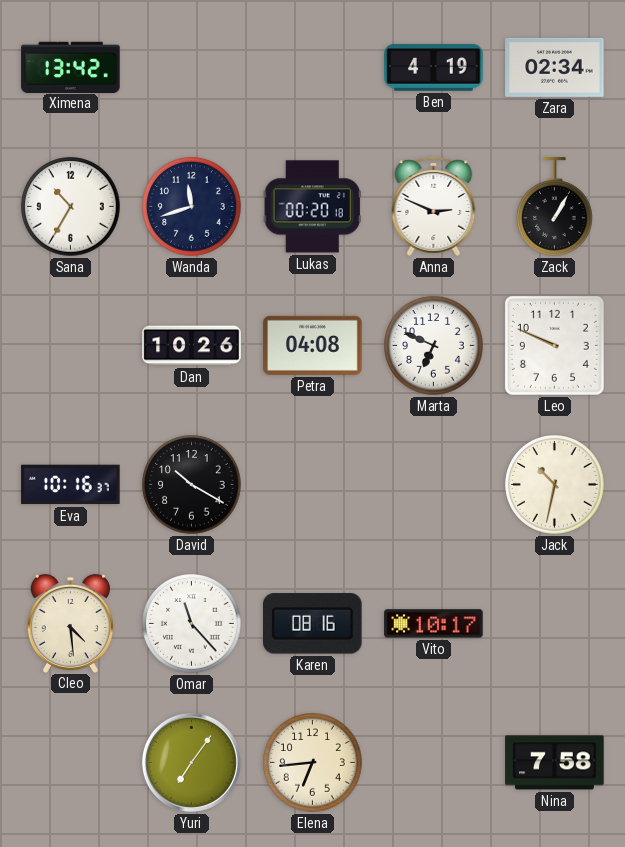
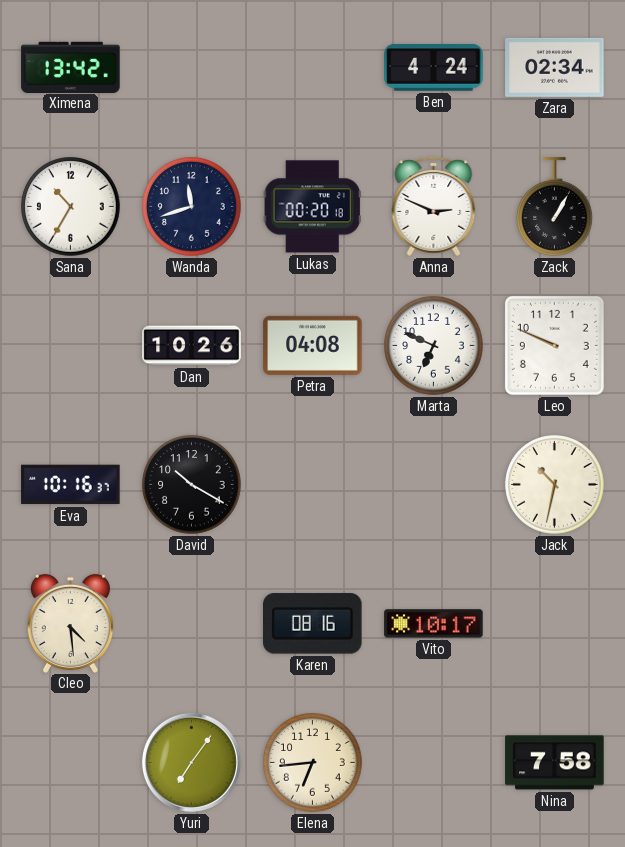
Ben: 4:19 -> 4:24 (434, 68)
Omar: 11:23 -> none (192, 624)
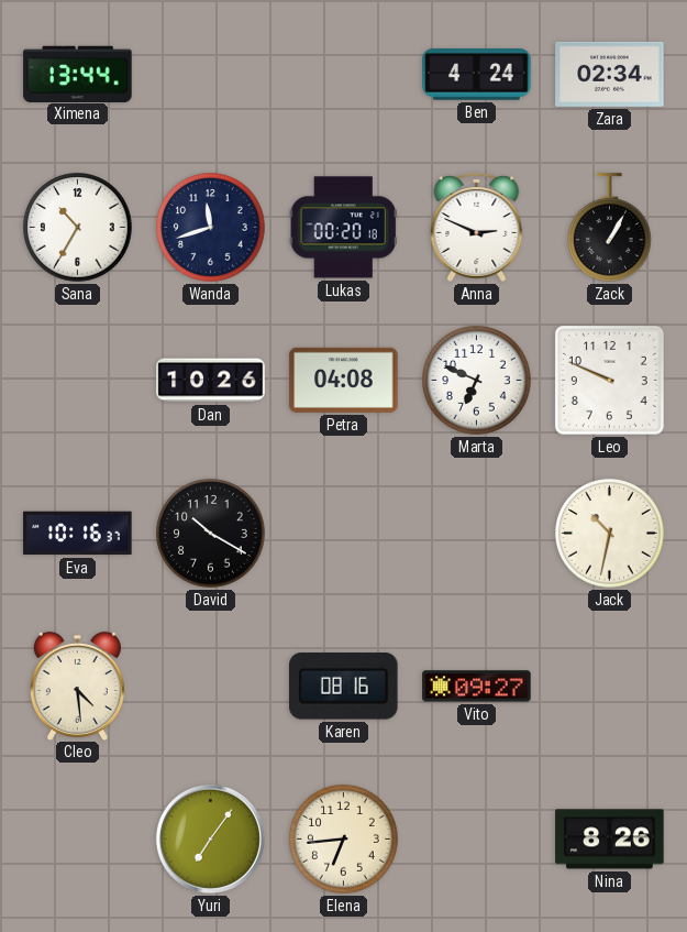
Ximena: 13:42 -> 13:44 (78, 74)
Vito: 10:17 -> 09:27 (477, 687)
Nina: 7:58 -> 8:26 (610, 840)
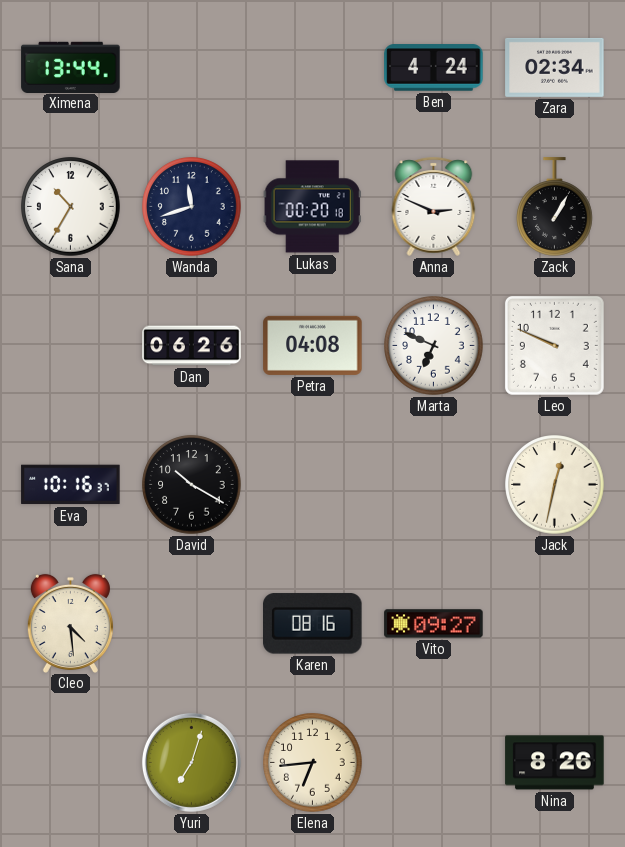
Dan: 10:26 -> 06:26 (192, 346)
Jack: 10:32 -> 12:32 (555, 485)
Yuri: 7:06 -> 7:03 (191, 762)
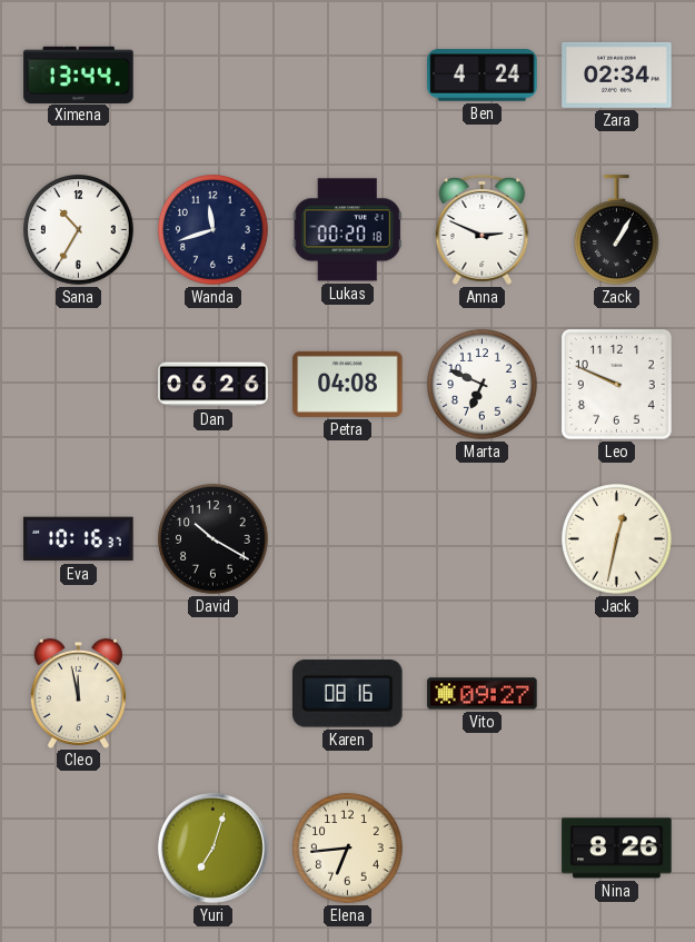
Cleo: 4:29 -> 11:58 (78, 693)
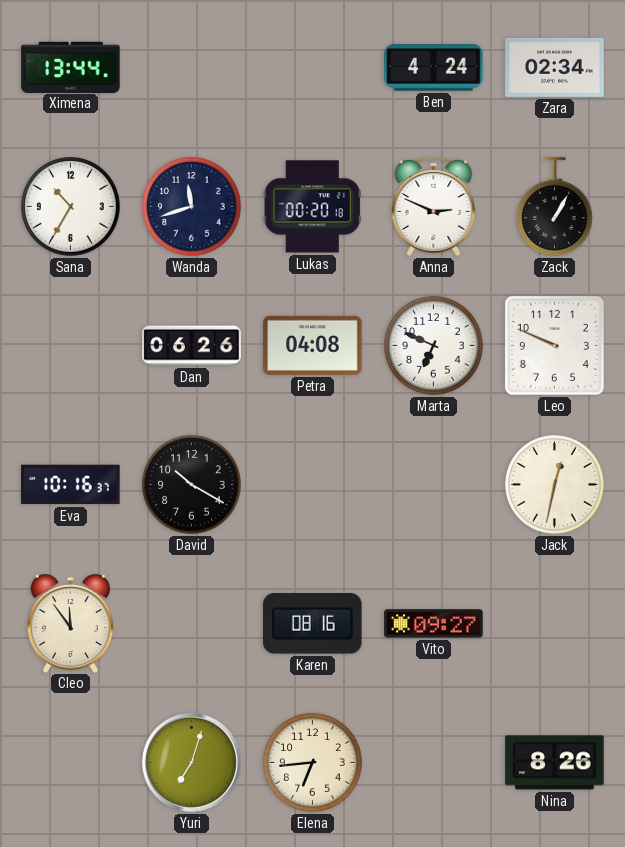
Cleo: 11:58 -> 11:54 (70, 623)
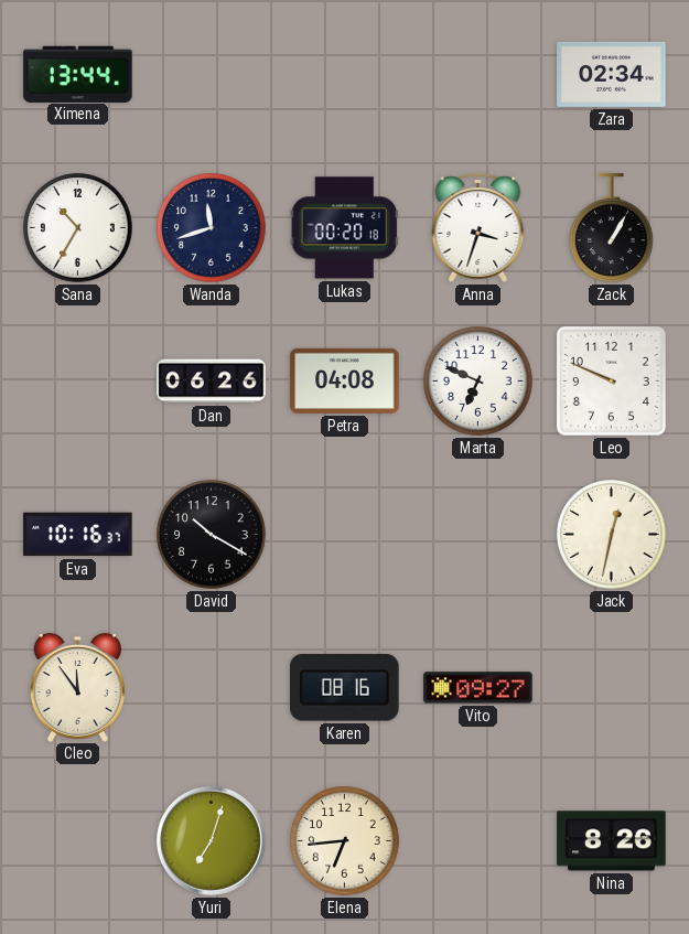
Ben: 4:24 -> none (434, 68)
Anna: 2:49 -> 3:33 (478, 227)
